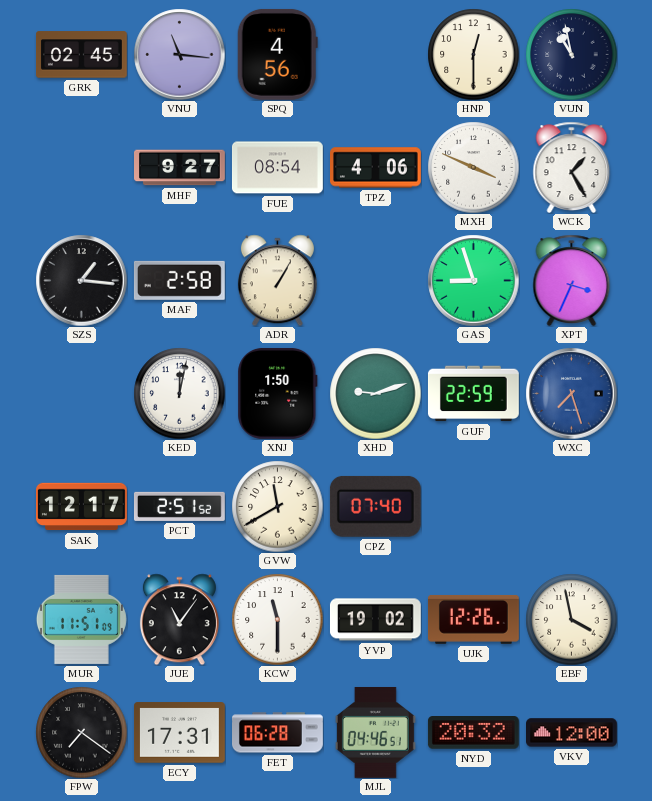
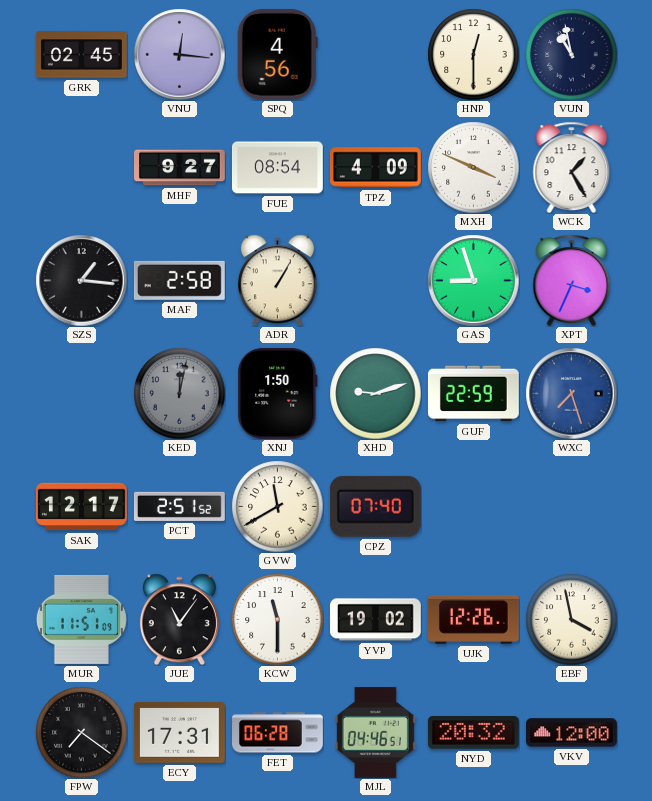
VNU: 11:16 -> 12:16 (179, 54)
TPZ: 4:06 -> 4:09 (376, 168)
KED dial: white -> grey (179, 393)
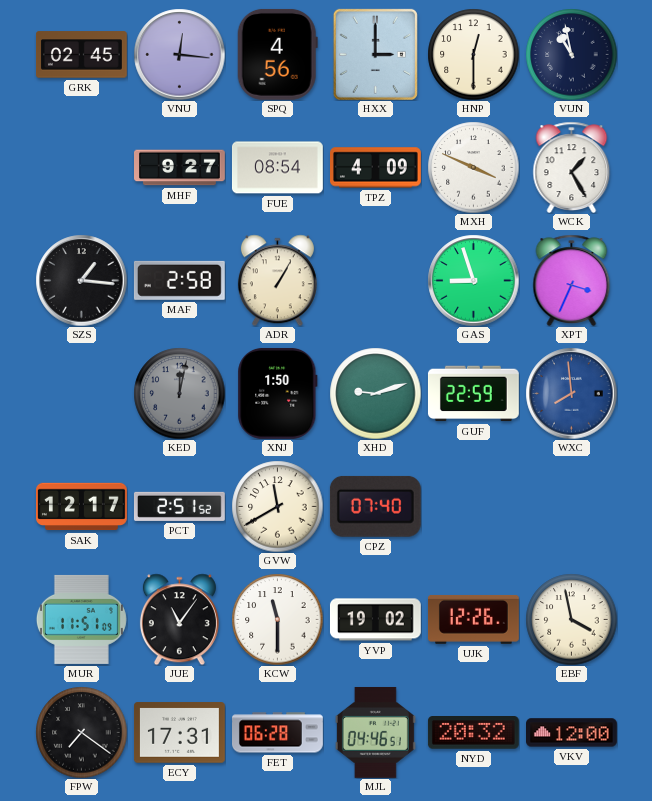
HXX: none -> 3:00 (375, 54)
WXC: 7:27 -> 7:59 (571, 393)
